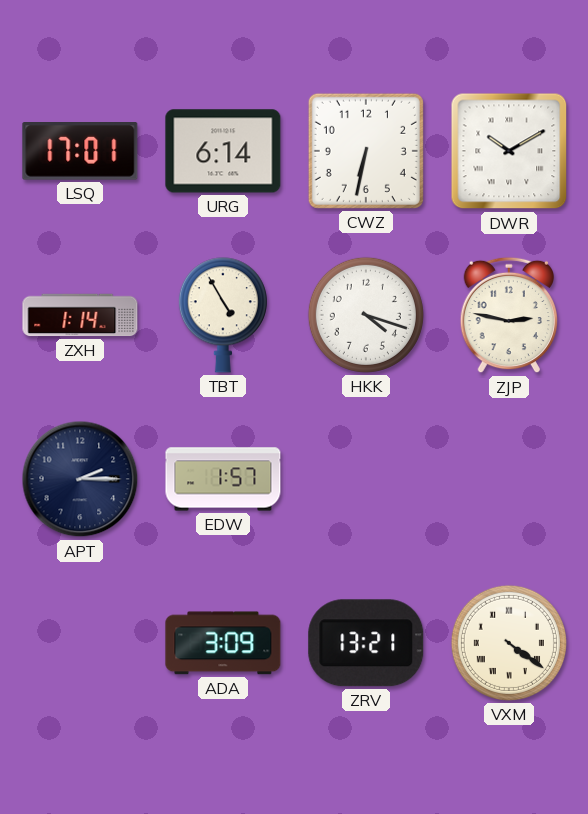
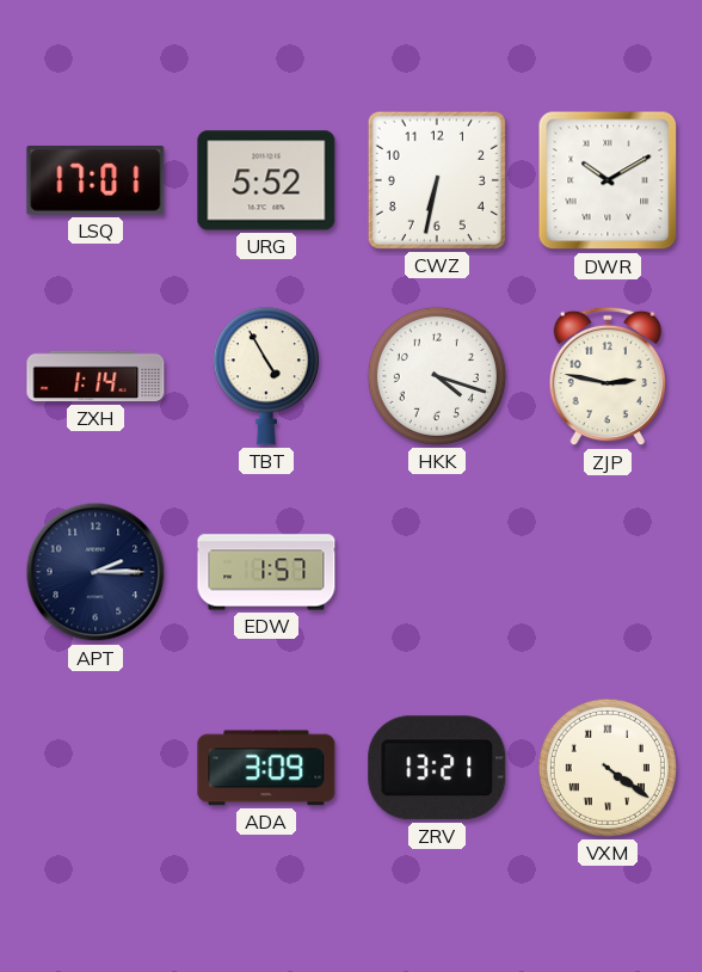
URG: 6:14 -> 5:52 (266, 180)
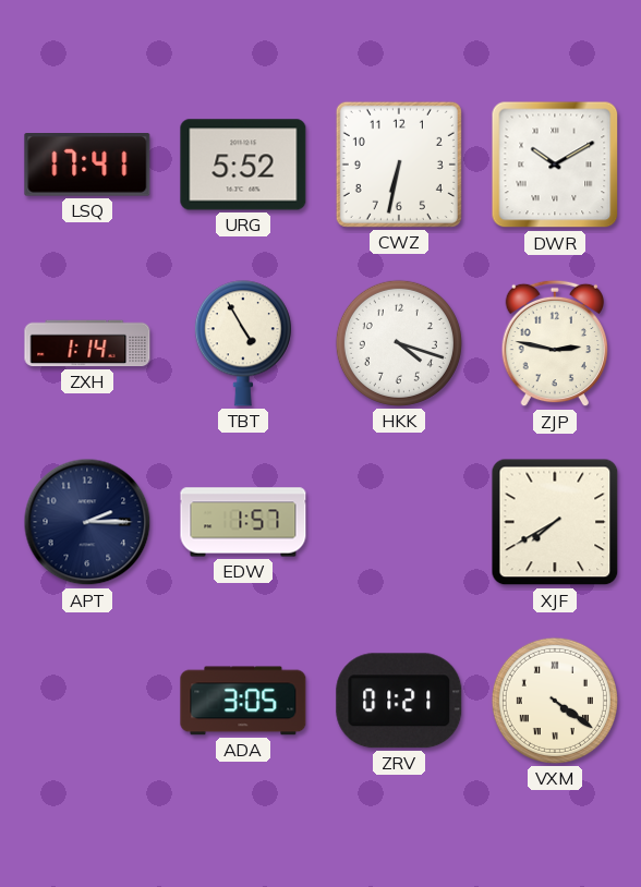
LSQ: 17:01 -> 17:41 (87, 166)
XJF: none -> 7:40 (555, 522)
ADA: 3:09 -> 3:05 (243, 701)
ZRV: 13:21 -> 01:21 (399, 701)
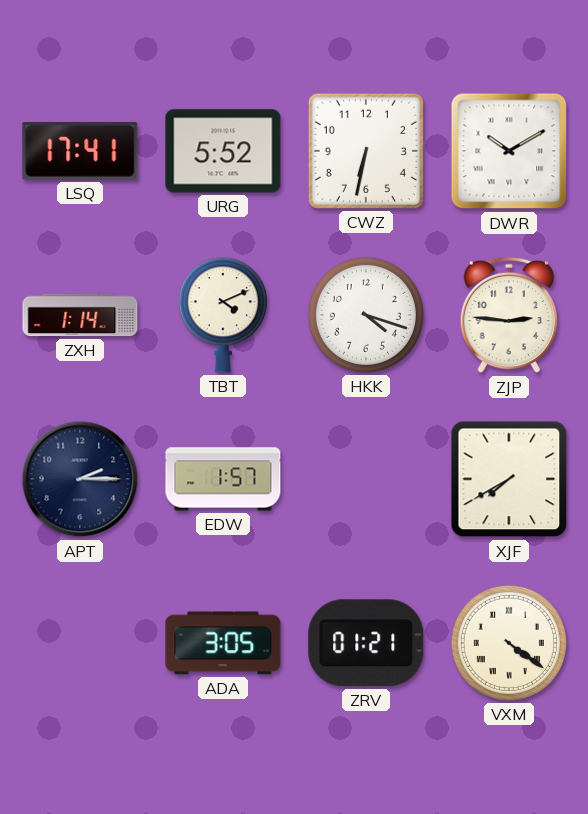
TBT: 4:55 -> 4:11 (223, 315)
ZJP: 2:47 -> 2:46 (508, 315)
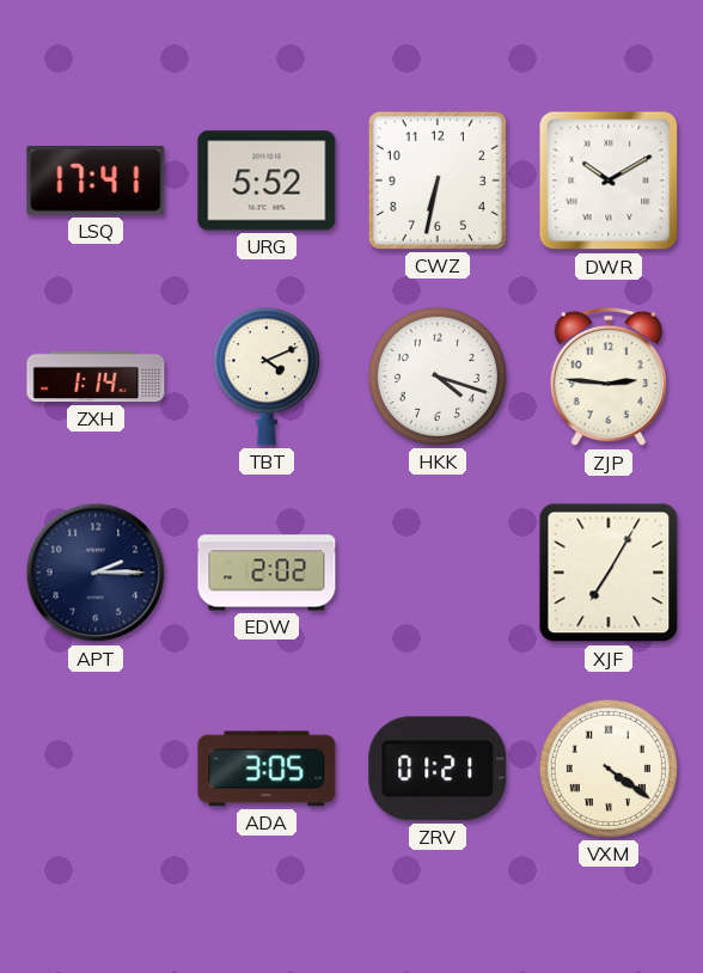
EDW: 1:57 -> 2:02 (267, 573)
XJF: 7:40 -> 7:05 (609, 573)
